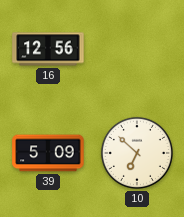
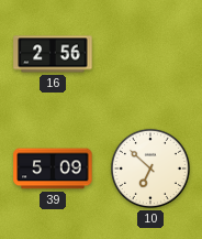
16: 12:56 -> 2:56 (53, 54)
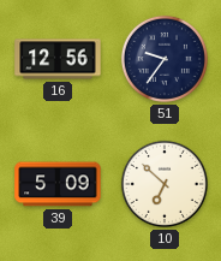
16: 2:56 -> 12:56 (58, 59)
51: none -> 9:36 (165, 59)
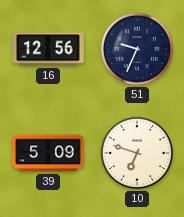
51: 9:36 -> 9:34 (137, 49)
10: 6:52 -> 6:48 (137, 153)
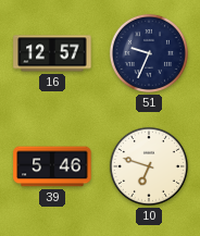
16: 12:56 -> 12:57 (52, 53)
39: 5:09 -> 5:46 (52, 166)
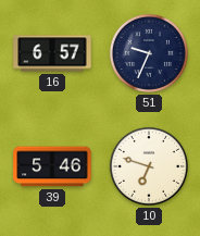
16: 12:57 -> 6:57 (52, 53)
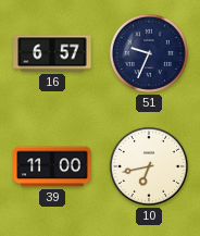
39: 5:46 -> 11:00 (52, 166)
10: 6:48 -> 6:43 (149, 166)
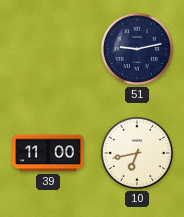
16: 6:57 -> none (52, 53)
51: 9:34 -> 9:13 (137, 49)
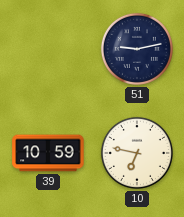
39: 11:00 -> 10:59 (48, 153)
10: 6:43 -> 6:47 (137, 153)
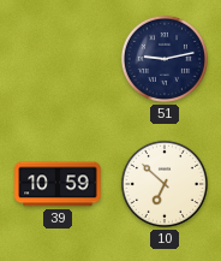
10: 6:47 -> 6:52 (165, 184)
